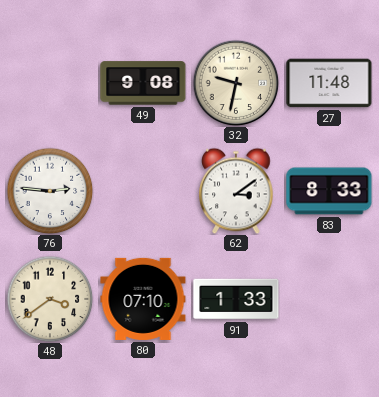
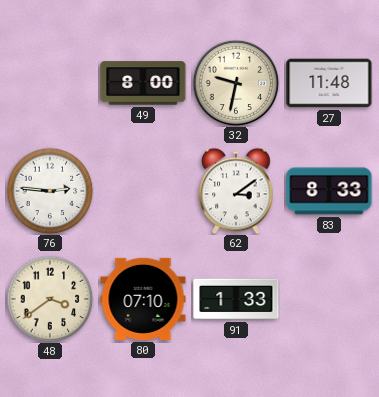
49: 9:08 -> 8:00 (143, 83)
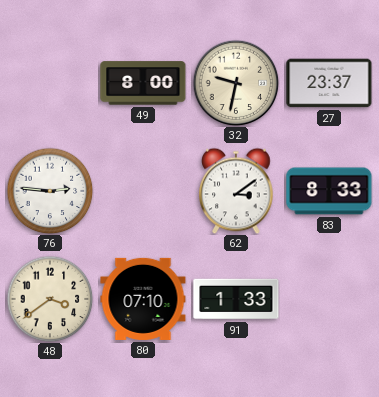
27: 11:48 -> 23:37 (329, 83)
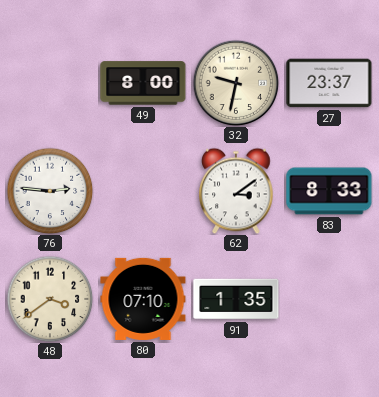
91: 1:33 -> 1:35 (236, 299)
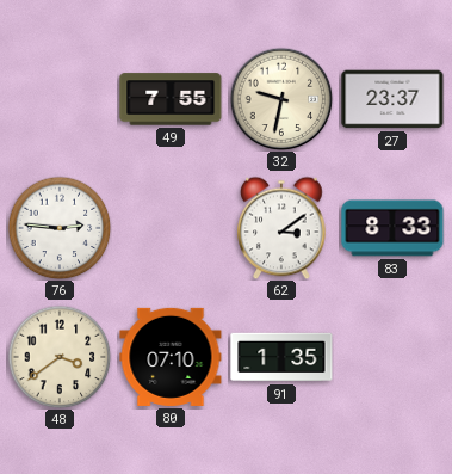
49: 8:00 -> 7:55 (171, 99)
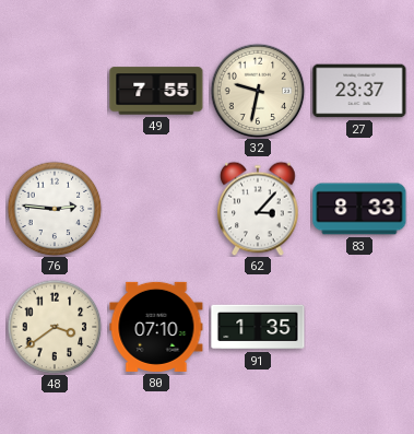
62: 3:09 -> 3:07 (258, 209)
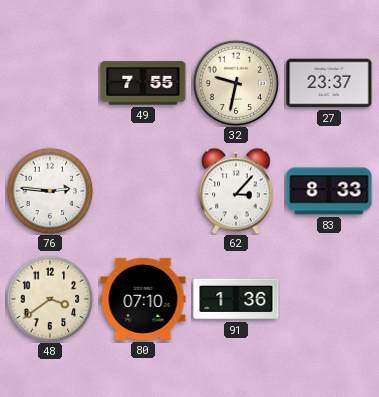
91: 1:35 -> 1:36 (236, 299)
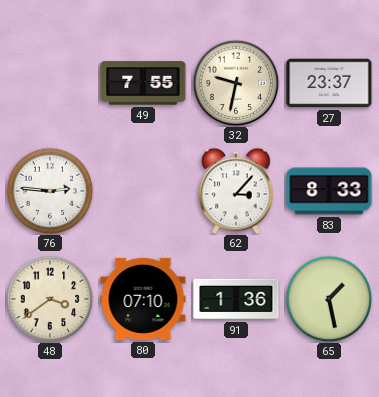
65: none -> 1:28 (329, 299)
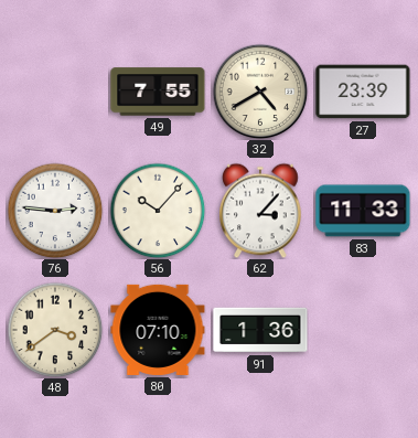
32: 9:32 -> 4:40 (260, 92)
27: 23:37 -> 23:39 (363, 92)
56: none -> 10:07 (158, 211)
83: 8:33 -> 11:33 (363, 211)
65: 1:28 -> none (329, 299)
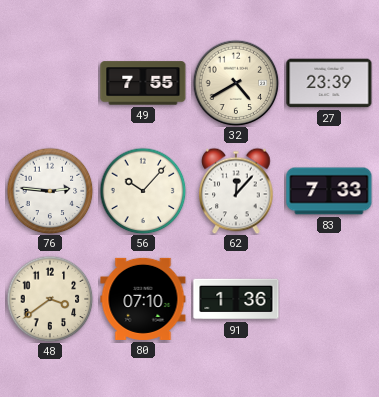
62: 3:07 -> 12:07 (236, 191)
83: 11:33 -> 7:33 (329, 191)
